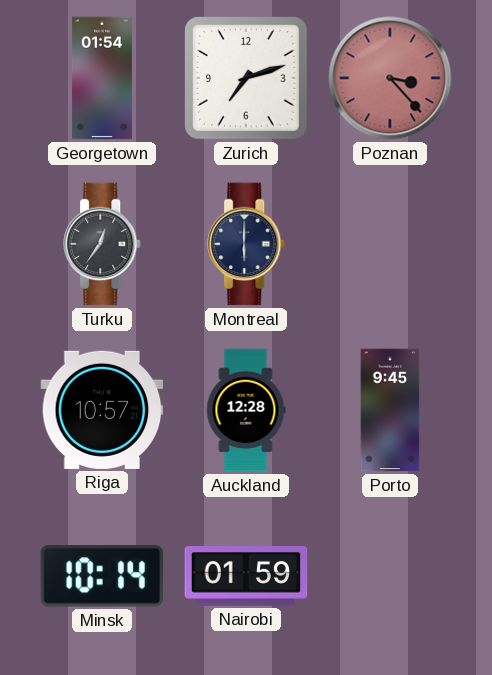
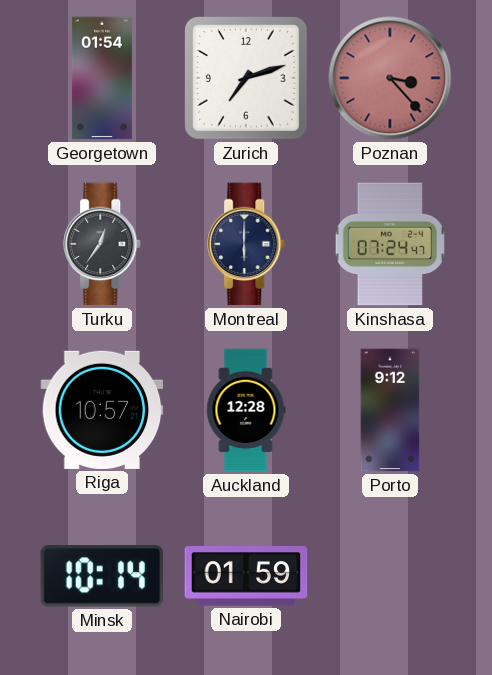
Kinshasa: none -> 07:24 (389, 244)
Porto: 9:45 -> 9:12 (390, 410)
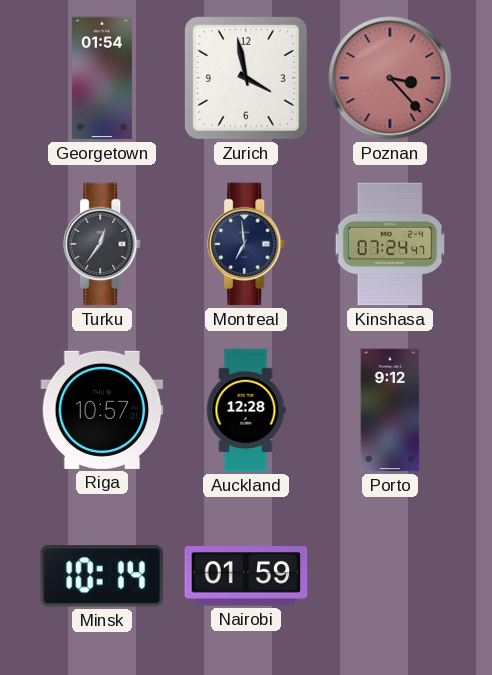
Zurich: 7:12 -> 3:58 (247, 79)
Montreal: 6:00 -> 6:59 (247, 244)
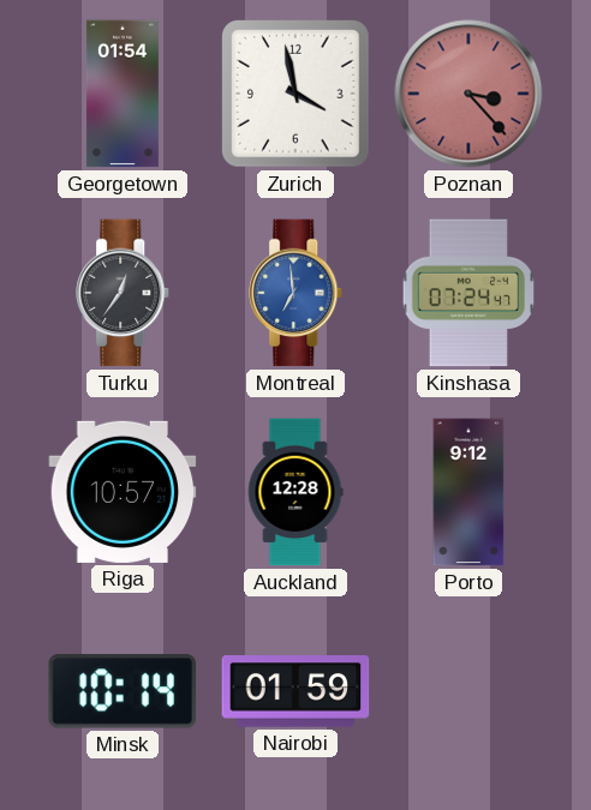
Montreal dial: navy -> blue (297, 293)
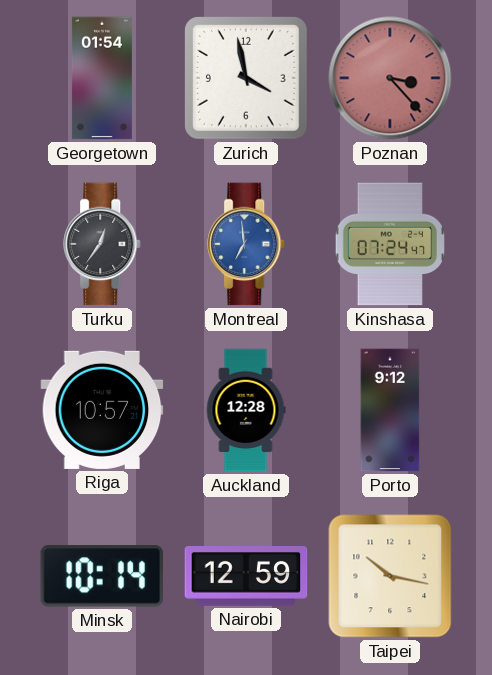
Nairobi: 01:59 -> 12:59 (246, 576)
Taipei: none -> 10:17 (390, 576)
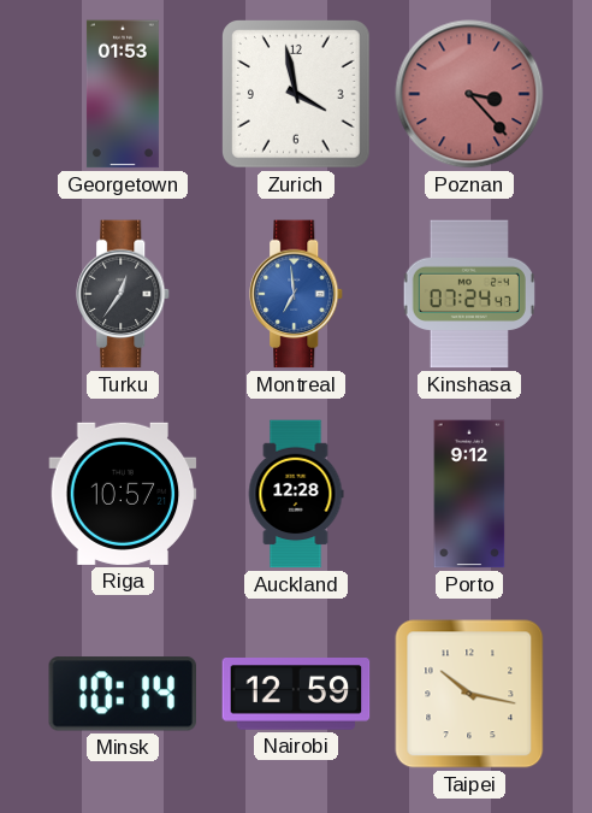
Georgetown: 01:54 -> 01:53 (123, 94)
